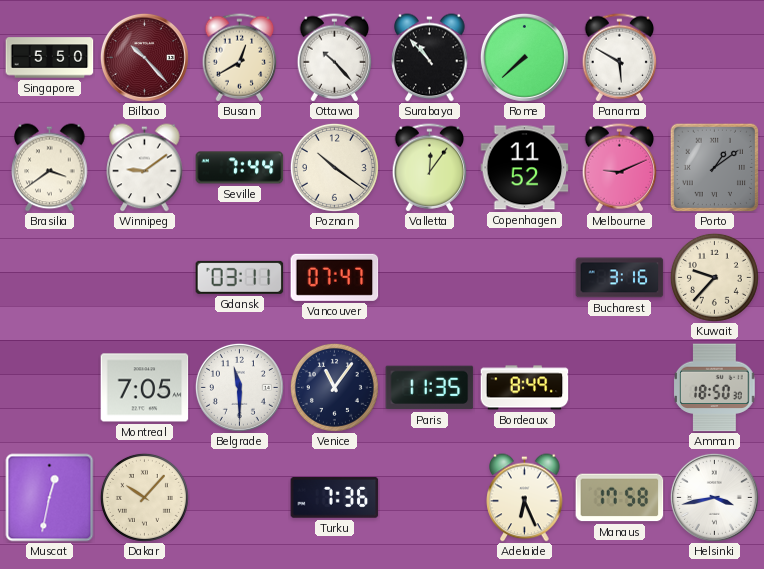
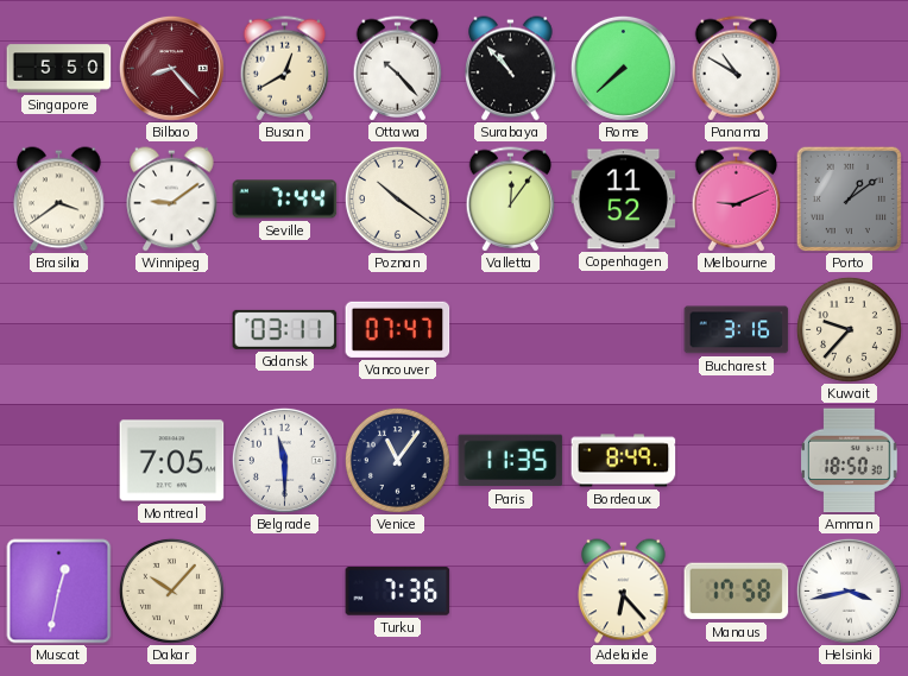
Bilbao: 10:23 -> 8:23 (171, 68)
Panama: 5:50 -> 10:50 (737, 69)
Adelaide: 6:26 -> 6:23 (624, 592)
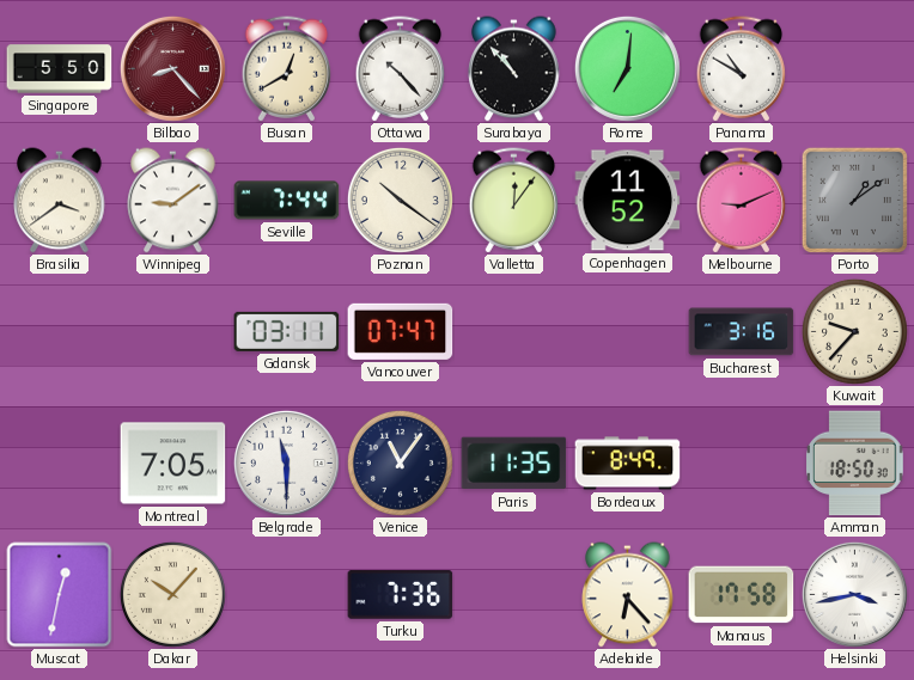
Rome: 7:38 -> 7:01 (627, 68)
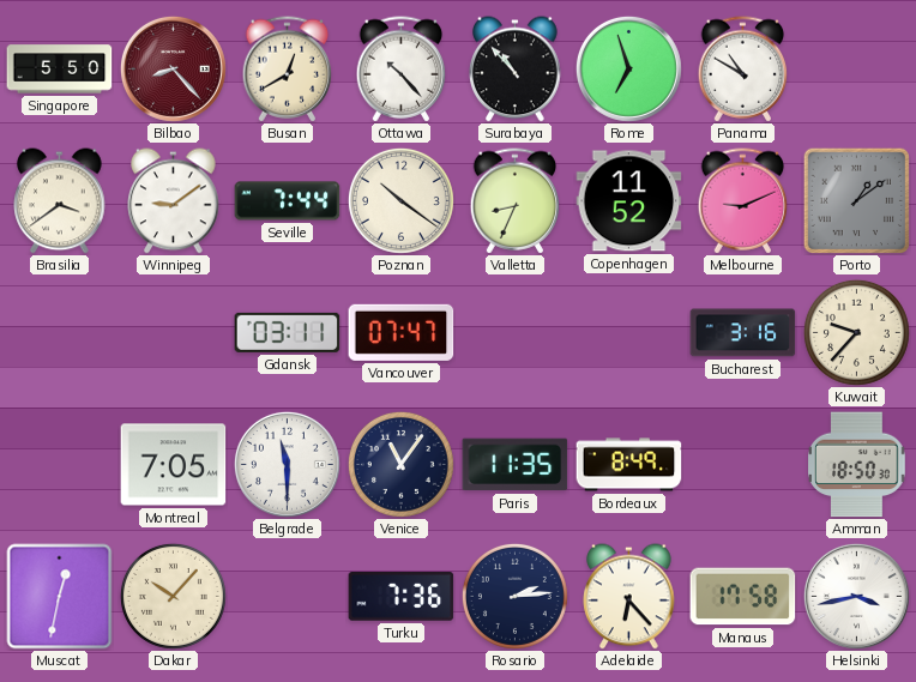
Rome: 7:01 -> 6:57 (628, 68)
Valletta: 12:06 -> 8:34 (516, 201)
Rosario: none -> 2:14 (514, 596)
